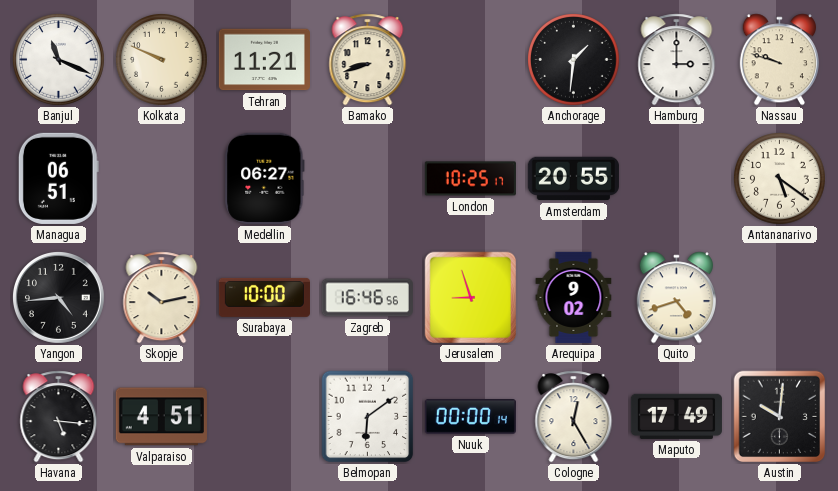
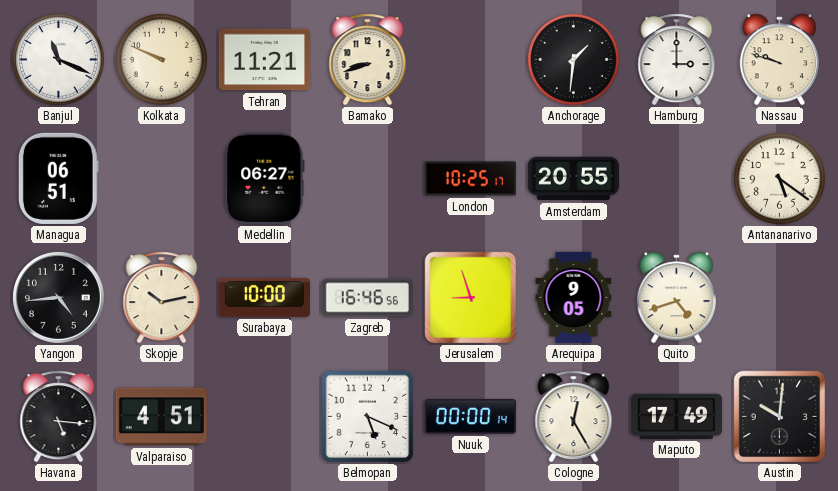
Arequipa: 9:02 -> 9:05 (574, 297)
Belmopan: 6:09 -> 5:19 (368, 417)
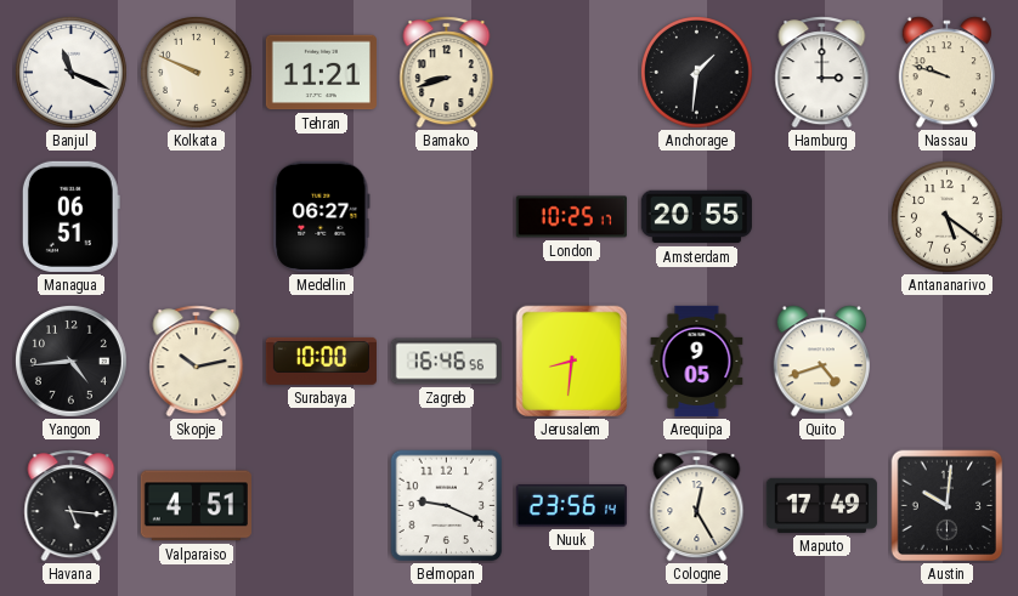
Jerusalem: 8:57 -> 8:31 (572, 362)
Belmopan: 5:19 -> 9:19 (447, 506)
Nuuk: 00:00 -> 23:56 (571, 506)
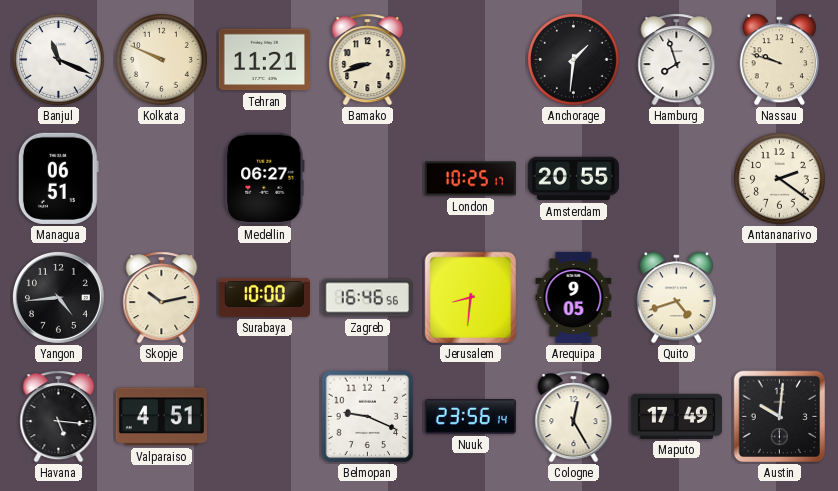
Hamburg: 3:00 -> 7:57 (677, 60)
Antananarivo: 5:21 -> 2:21 (780, 179)
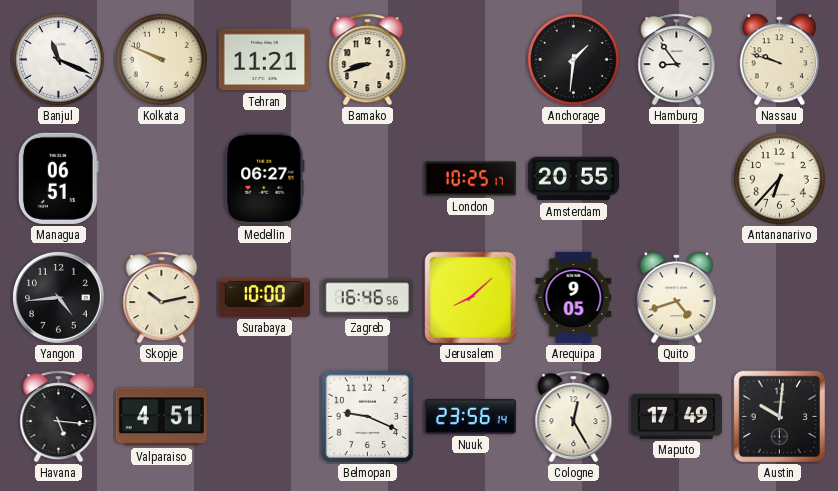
Hamburg: 7:57 -> 8:54 (677, 60)
Antananarivo: 2:21 -> 6:37 (780, 179)
Jerusalem: 8:31 -> 8:08 (471, 298)
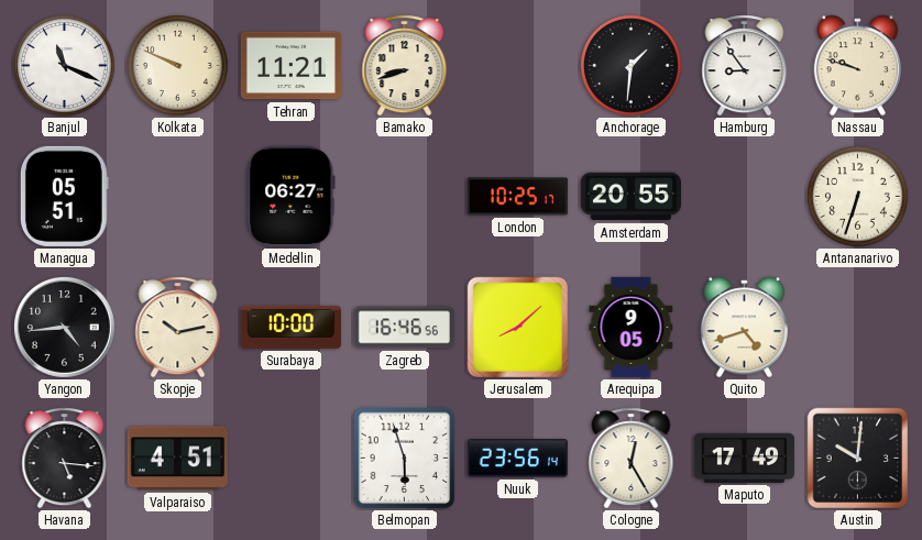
Managua: 06:51 -> 05:51 (64, 196)
Antananarivo: 6:37 -> 6:33 (858, 197)
Belmopan: 9:19 -> 5:57 (405, 459)
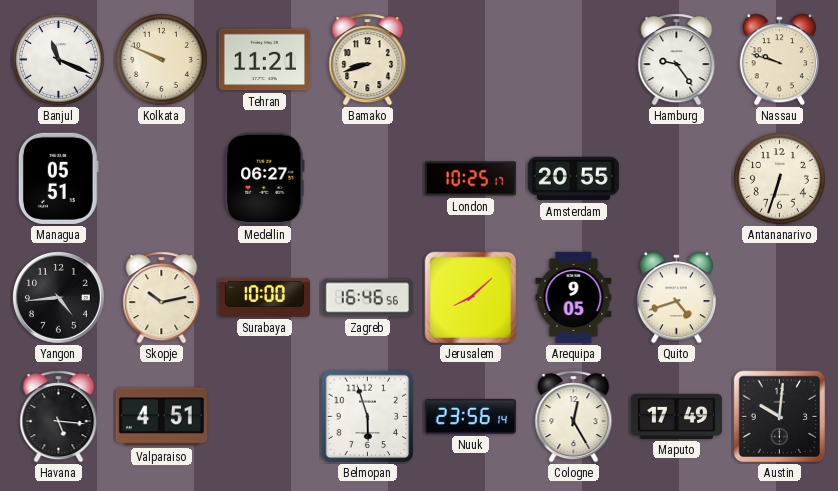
Anchorage: 1:31 -> none (632, 66)
Hamburg: 8:54 -> 9:24 (677, 60)
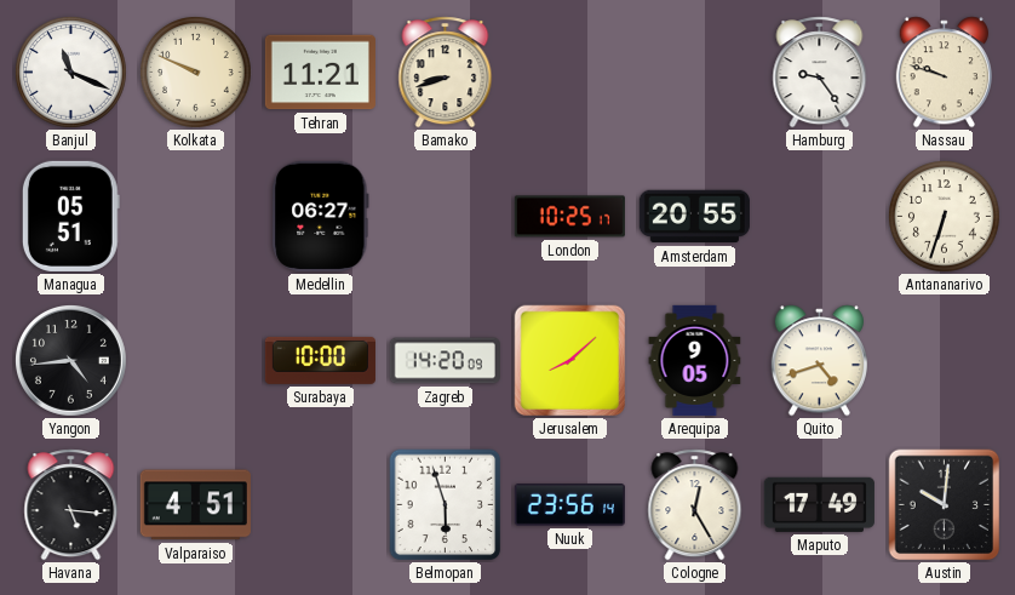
Skopje: 10:13 -> none (162, 298)
Zagreb: 16:46 -> 14:20 (445, 361)
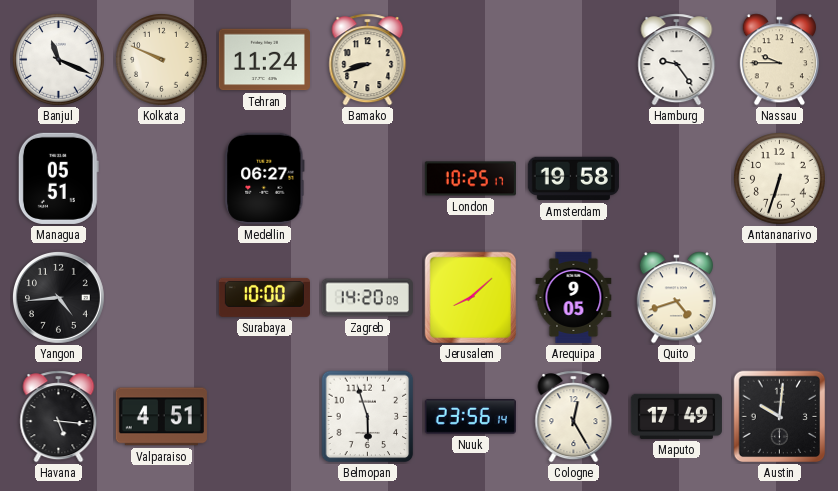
Tehran: 11:21 -> 11:24 (264, 60)
Nassau: 9:48 -> 9:45 (779, 60)
Amsterdam: 20:55 -> 19:58 (573, 179)
